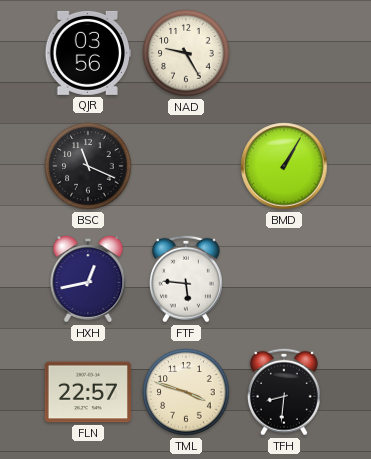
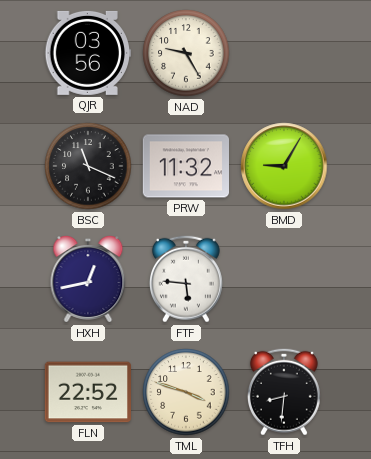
PRW: none -> 11:32 (185, 166)
BMD: 1:05 -> 9:05 (284, 166)
FLN: 22:57 -> 22:52 (87, 392)
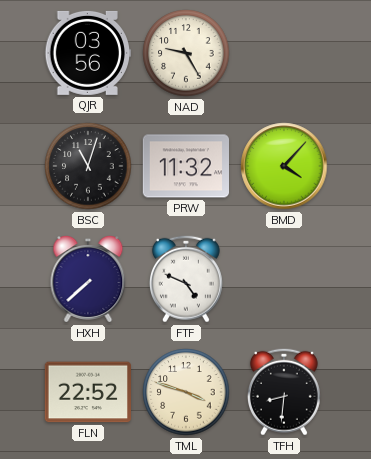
BSC: 11:19 -> 11:03 (88, 166)
BMD: 9:05 -> 4:07 (284, 166)
HXH: 12:43 -> 7:38 (88, 280)
FTF: 5:46 -> 4:49 (186, 279)
